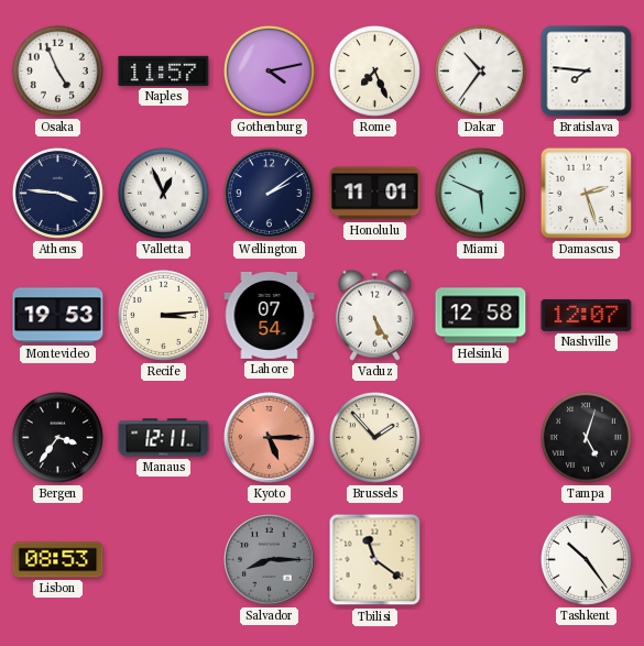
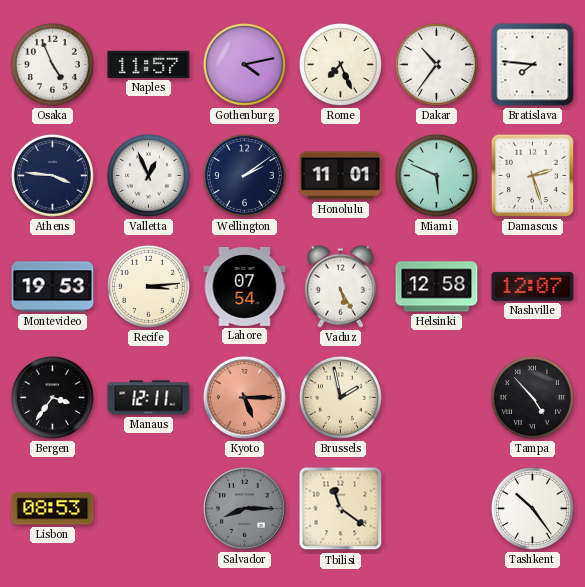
Brussels: 1:53 -> 1:58 (340, 397)
Tampa: 5:03 -> 4:53 (532, 397)
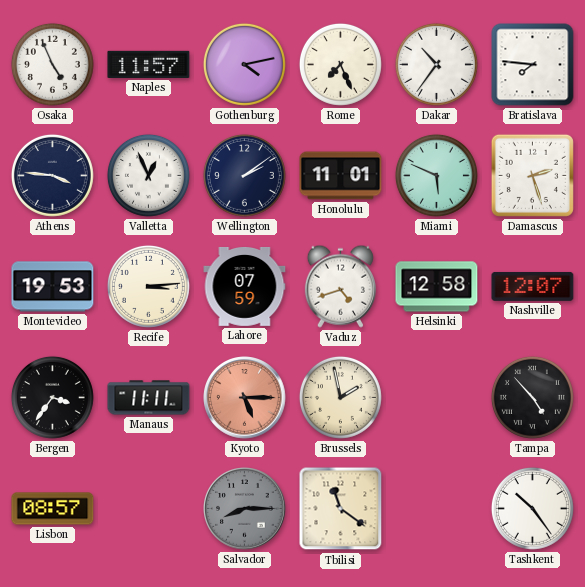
Lahore: 07:54 -> 07:59 (245, 286)
Vaduz: 5:25 -> 4:42 (340, 286)
Manaus: 12:11 -> 11:11 (149, 398)
Lisbon: 08:53 -> 08:57 (53, 509)
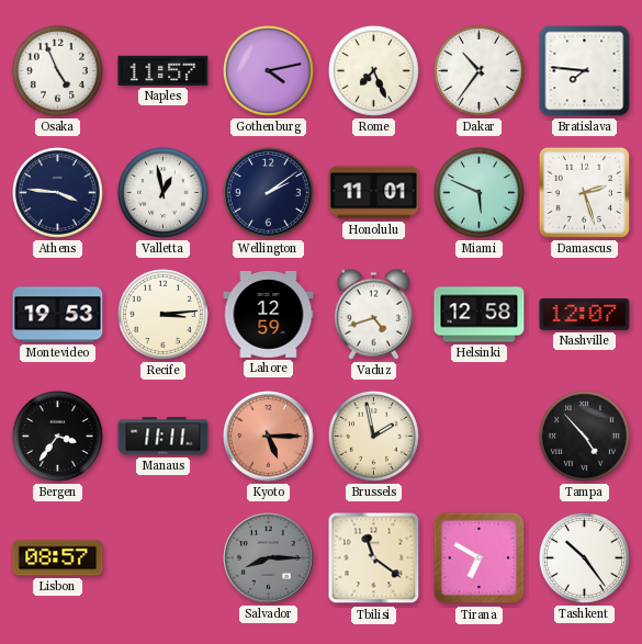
Valletta: 12:56 -> 12:58 (162, 192)
Lahore: 07:59 -> 12:59 (269, 314)
Tirana: none -> 6:50 (480, 558)
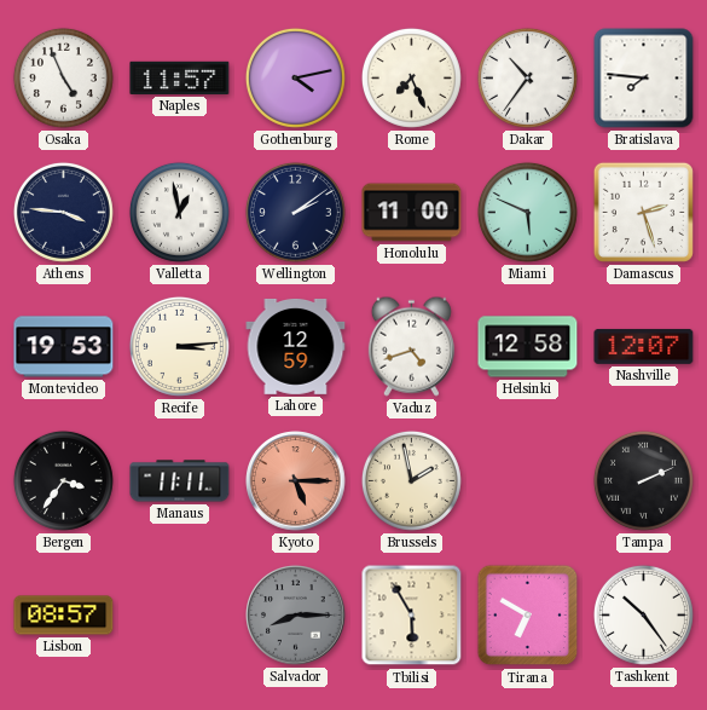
Honolulu: 11:01 -> 11:00 (412, 213)
Tampa: 4:53 -> 2:11 (643, 480)
Tbilisi: 11:21 -> 5:55 (412, 616)
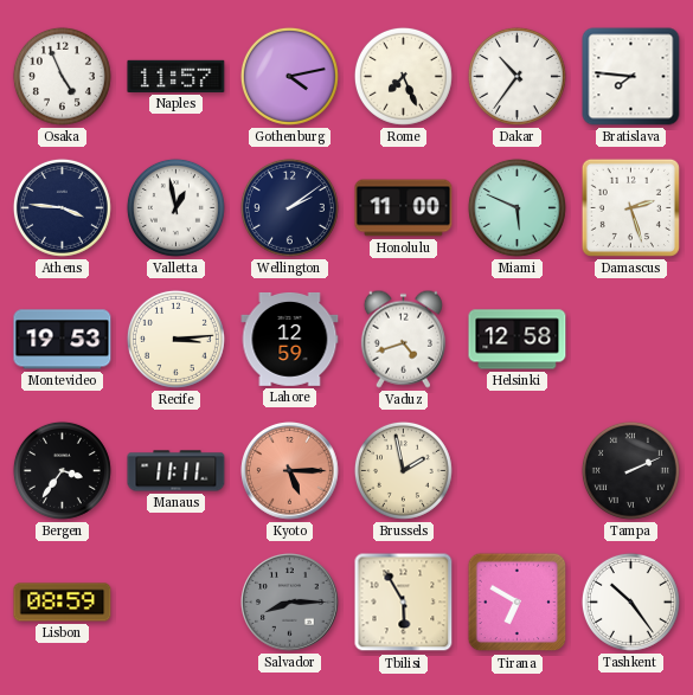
Nashville: 12:07 -> none (644, 346)
Lisbon: 08:57 -> 08:59 (63, 603)
